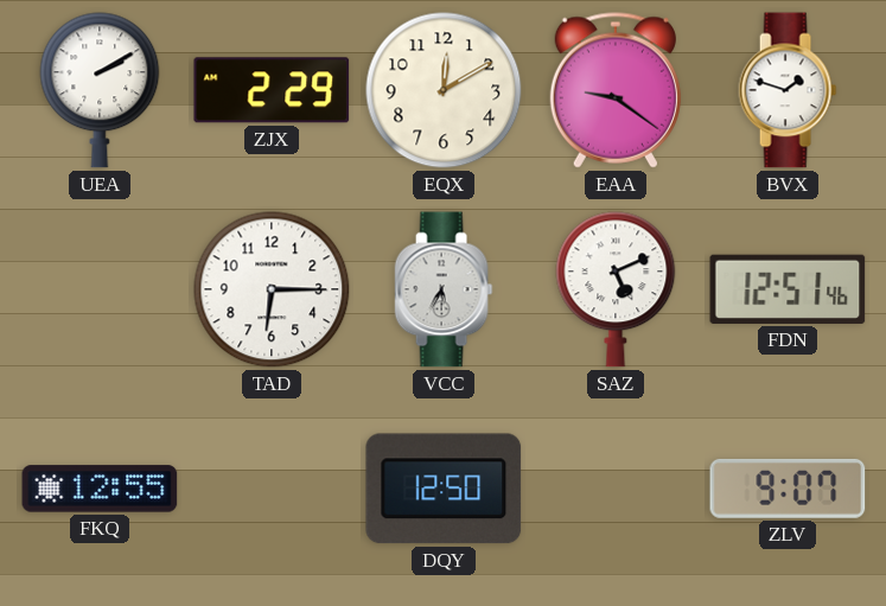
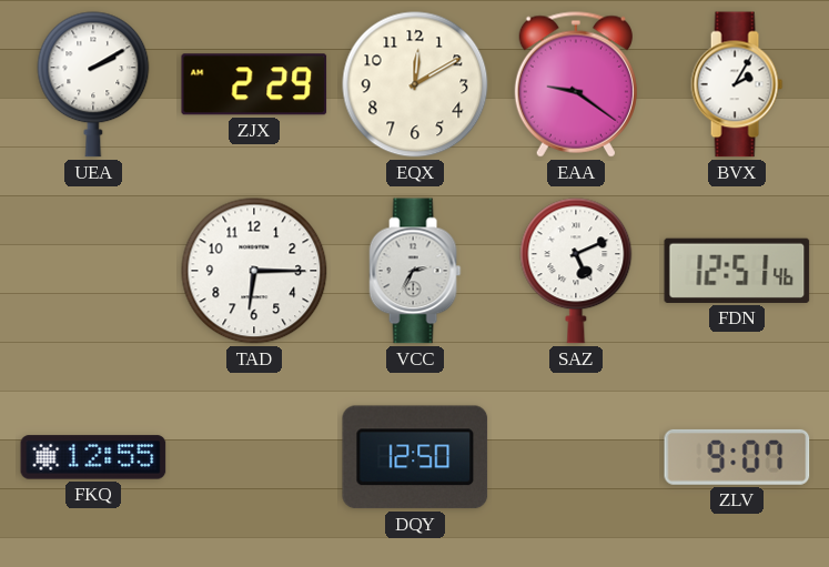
BVX: 1:48 -> 2:05 (737, 84)
VCC: 5:35 -> 2:35 (415, 271)
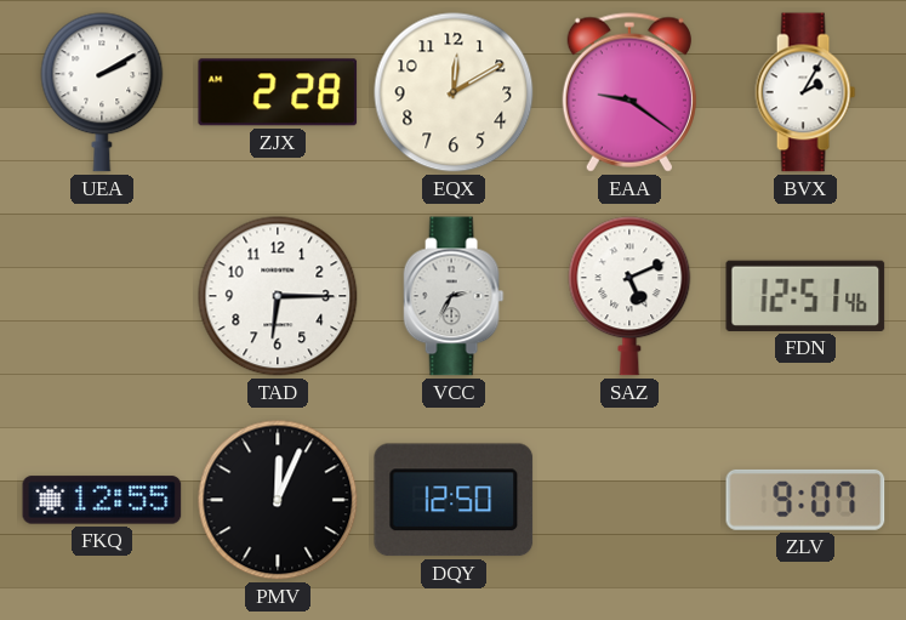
ZJX: 2:29 -> 2:28 (278, 92)
PMV: none -> 12:04 (278, 500)
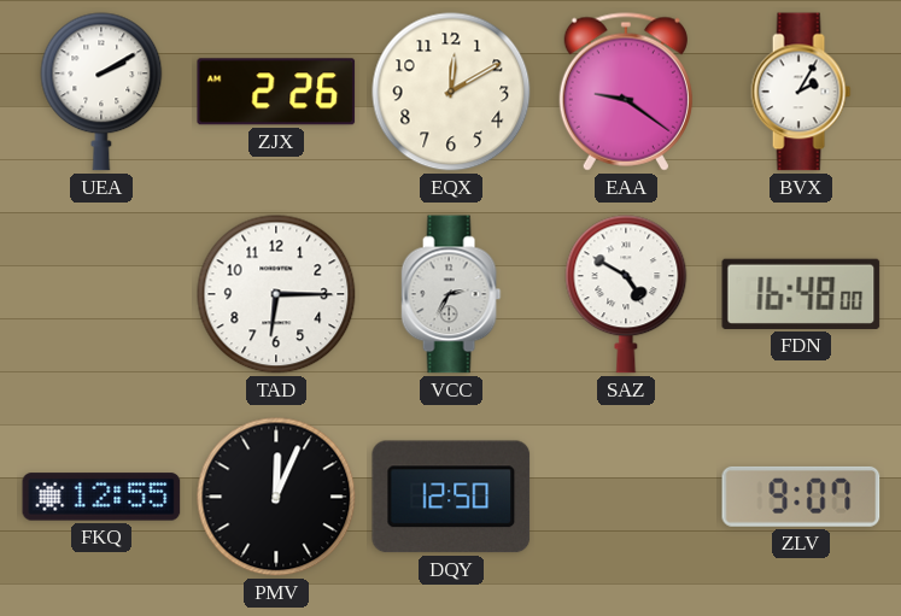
ZJX: 2:28 -> 2:26 (276, 92)
SAZ: 5:11 -> 4:50 (626, 294)
FDN: 12:51 -> 16:48 (801, 294)
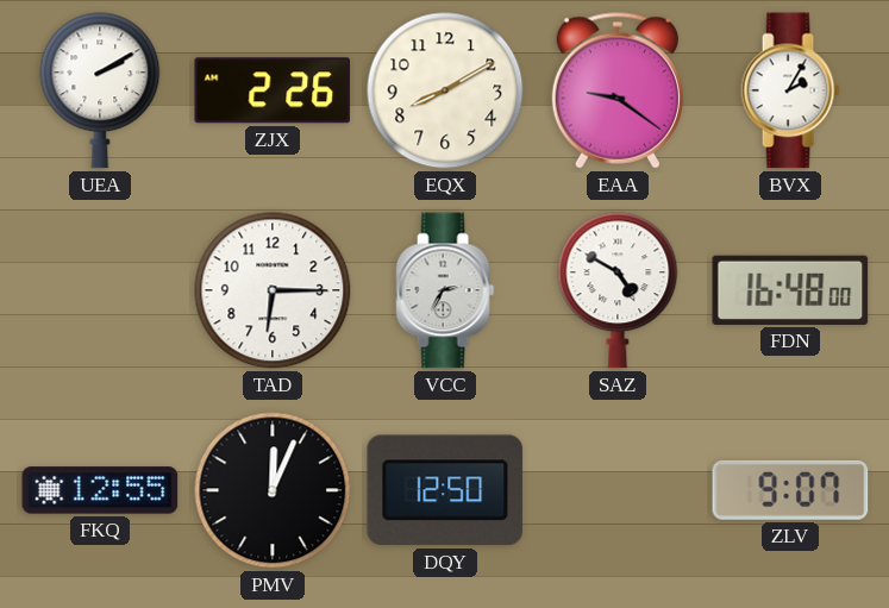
EQX: 12:10 -> 8:10 (445, 90)
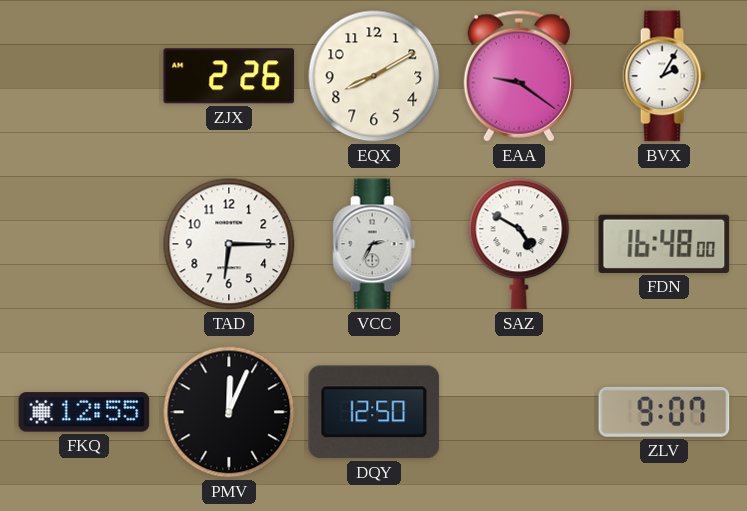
UEA: 2:10 -> none (100, 90)
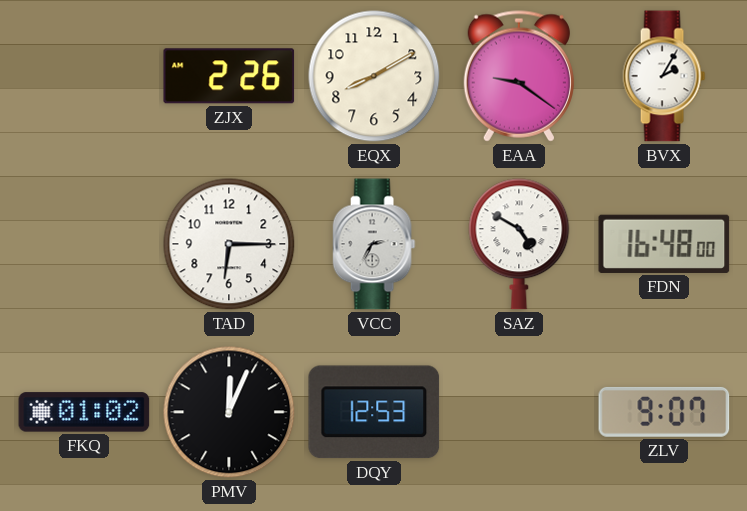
FKQ: 12:55 -> 01:02 (84, 412)
DQY: 12:50 -> 12:53 (374, 412)
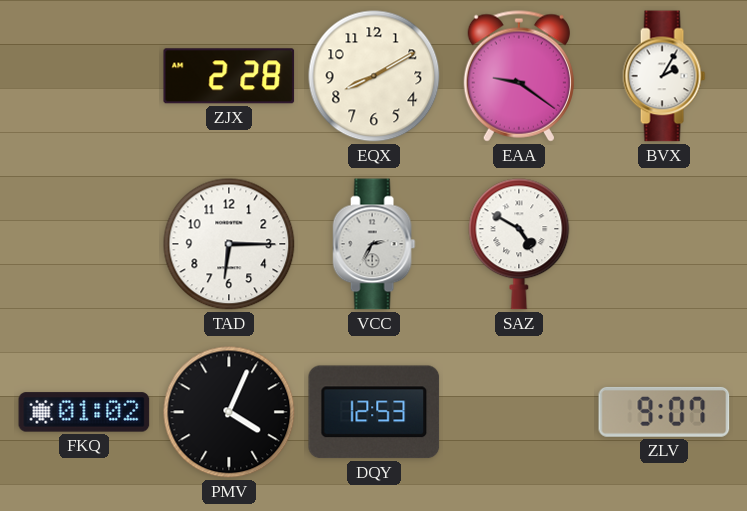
ZJX: 2:26 -> 2:28 (229, 76)
FDN: 16:48 -> none (664, 244)
PMV: 12:04 -> 4:04 (229, 412)
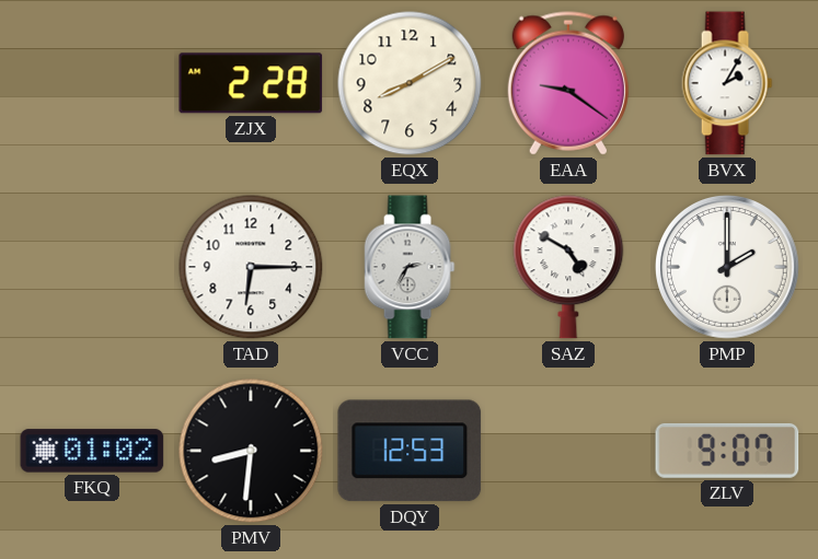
PMP: none -> 2:00 (728, 268)
PMV: 4:04 -> 8:31 (251, 451)
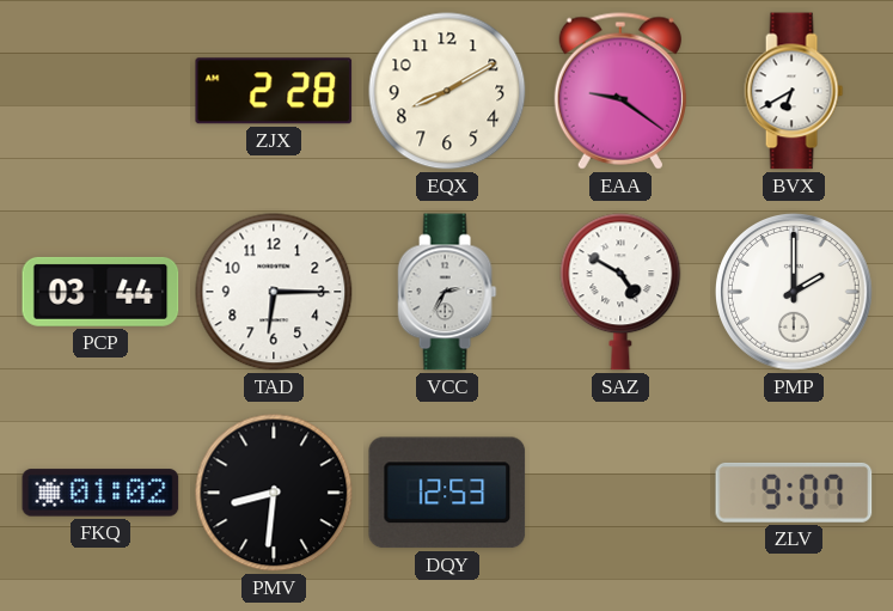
BVX: 2:05 -> 6:40 (794, 91)
PCP: none -> 03:44 (100, 292)
